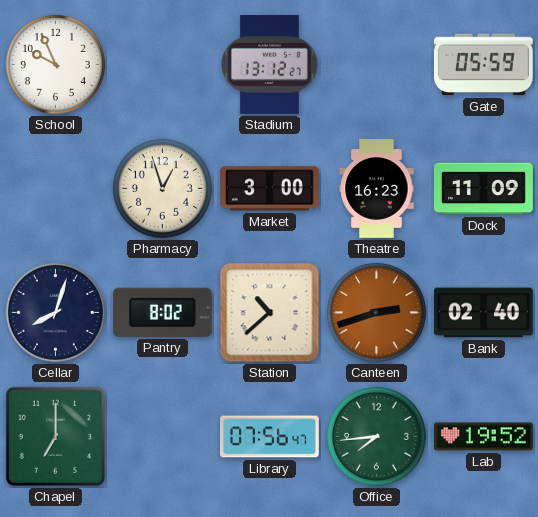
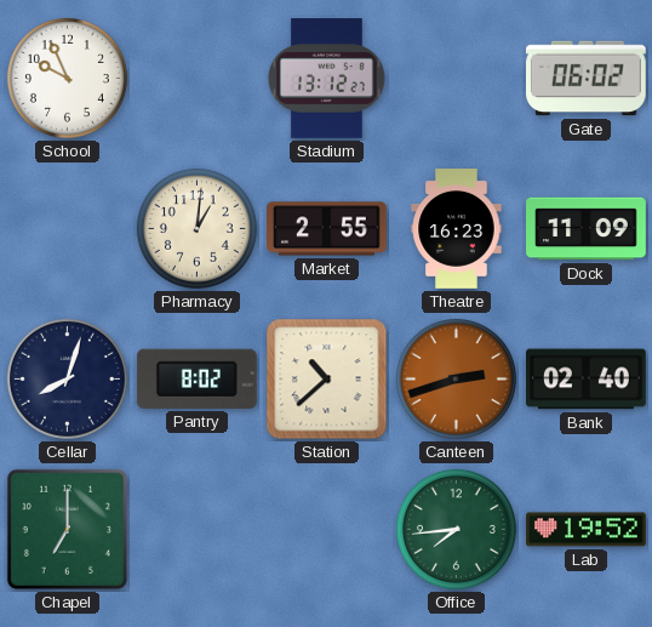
Gate: 05:59 -> 06:02 (587, 79)
Pharmacy: 12:57 -> 1:01 (196, 228)
Market: 3:00 -> 2:55 (327, 229)
Library: 07:56 -> none (270, 437)
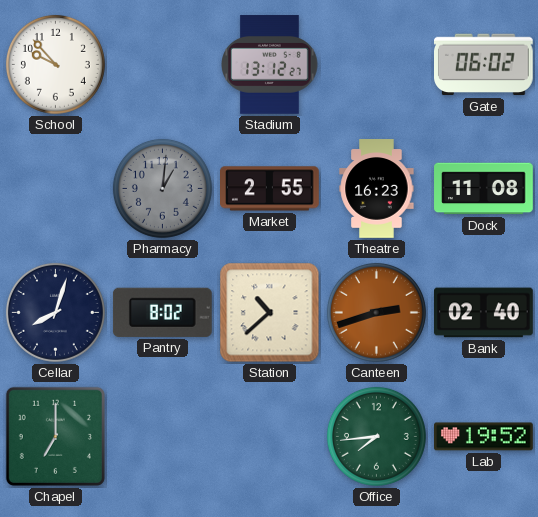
School: 9:56 -> 9:53 (55, 64)
Pharmacy dial: cream -> grey (162, 188)
Dock: 11:09 -> 11:08 (484, 189)
